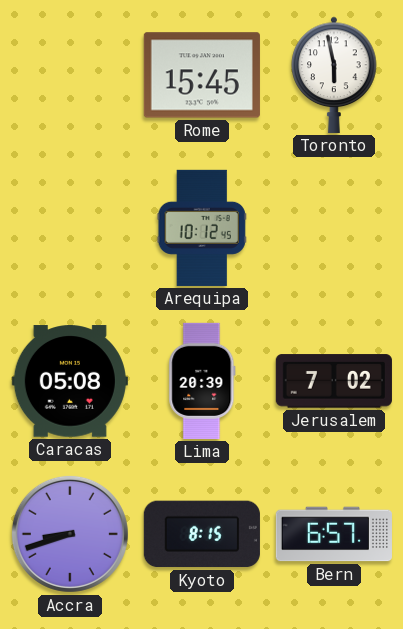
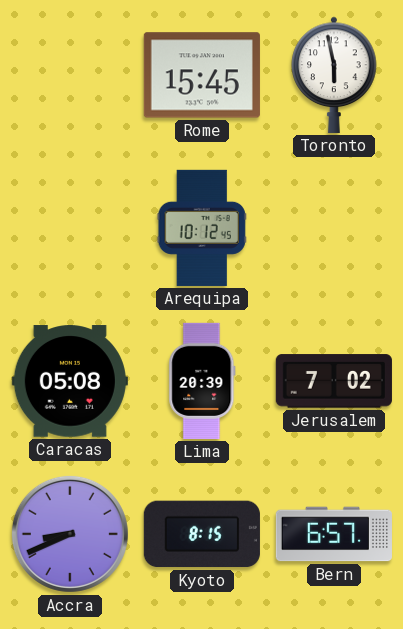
Accra: 8:42 -> 8:41 (70, 534)
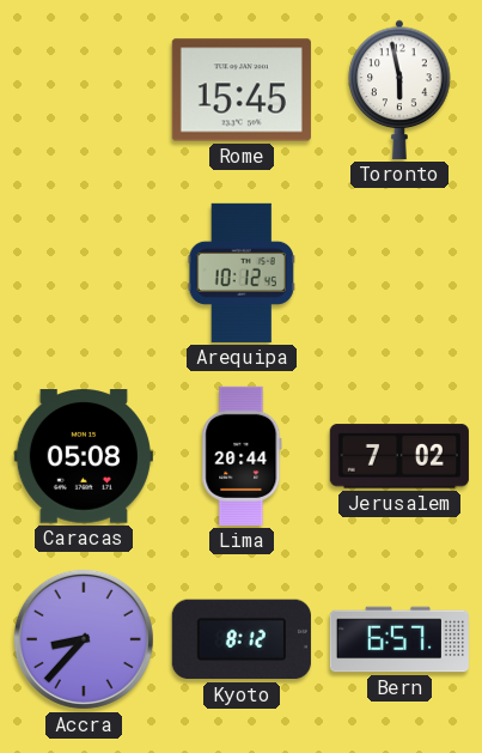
Lima: 20:39 -> 20:44 (242, 456)
Accra: 8:41 -> 8:37 (84, 639)
Kyoto: 8:15 -> 8:12 (242, 639)
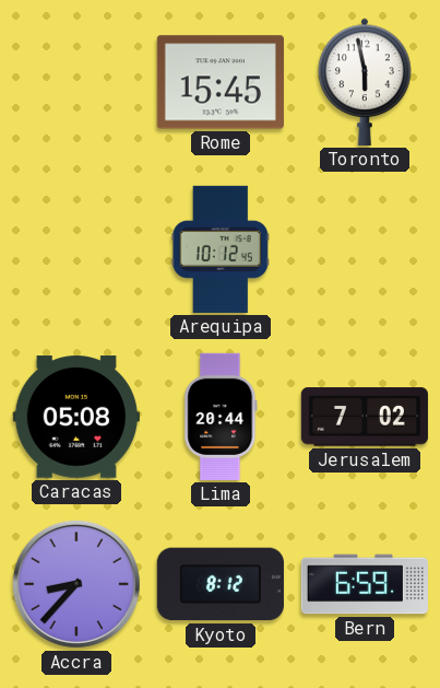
Bern: 6:57 -> 6:59 (365, 584)
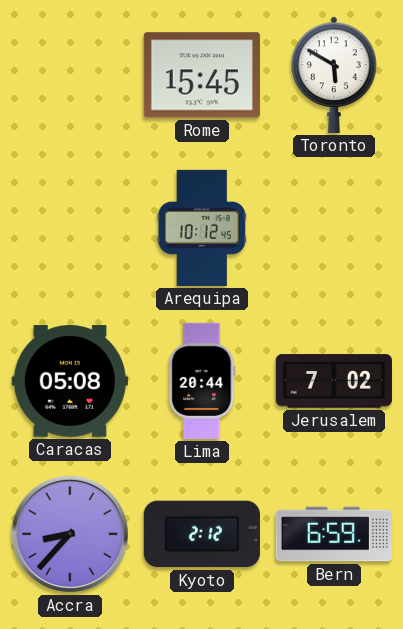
Toronto: 5:58 -> 5:50 (334, 75)
Kyoto: 8:12 -> 2:12 (202, 534)
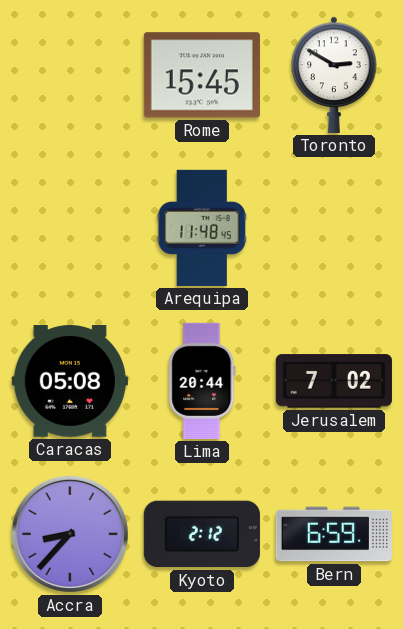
Toronto: 5:50 -> 2:50 (334, 75)
Arequipa: 10:12 -> 11:48 (202, 228)
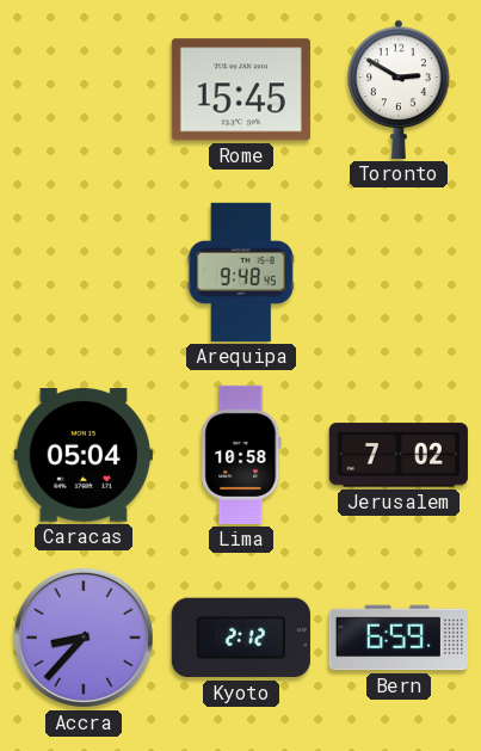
Arequipa: 11:48 -> 9:48 (241, 272)
Caracas: 05:08 -> 05:04 (84, 455)
Lima: 20:44 -> 10:58 (241, 455)
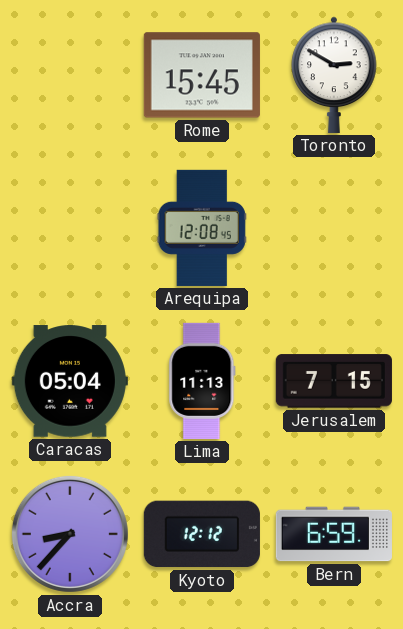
Arequipa: 9:48 -> 12:08 (202, 228)
Lima: 10:58 -> 11:13 (202, 381)
Jerusalem: 7:02 -> 7:15 (334, 381)
Kyoto: 2:12 -> 12:12 (202, 534)
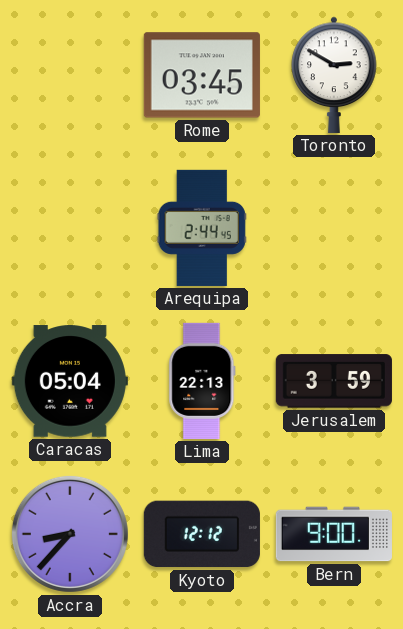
Rome: 15:45 -> 03:45 (202, 75)
Arequipa: 12:08 -> 2:44 (202, 228)
Lima: 11:13 -> 22:13 (202, 381)
Jerusalem: 7:15 -> 3:59 (334, 381)
Bern: 6:59 -> 9:00 (334, 534)
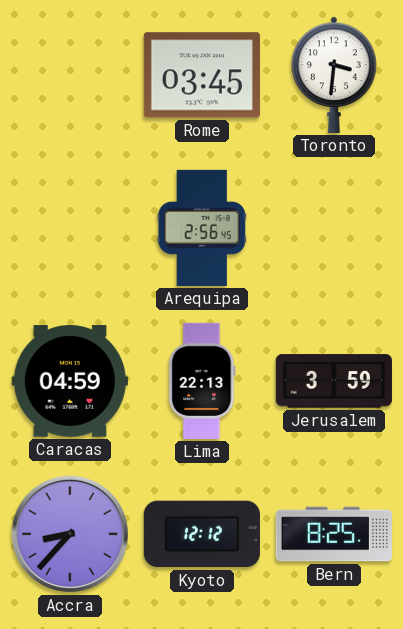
Toronto: 2:50 -> 3:31 (334, 75)
Arequipa: 2:44 -> 2:56 (202, 228)
Caracas: 05:04 -> 04:59 (70, 381)
Bern: 9:00 -> 8:25 (334, 534)
